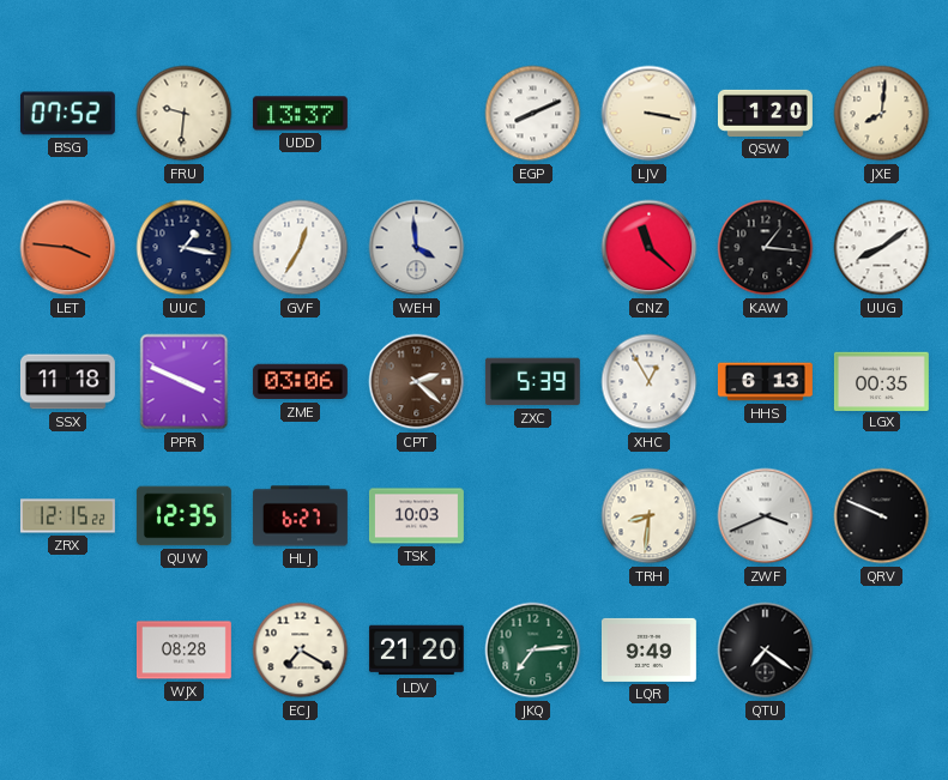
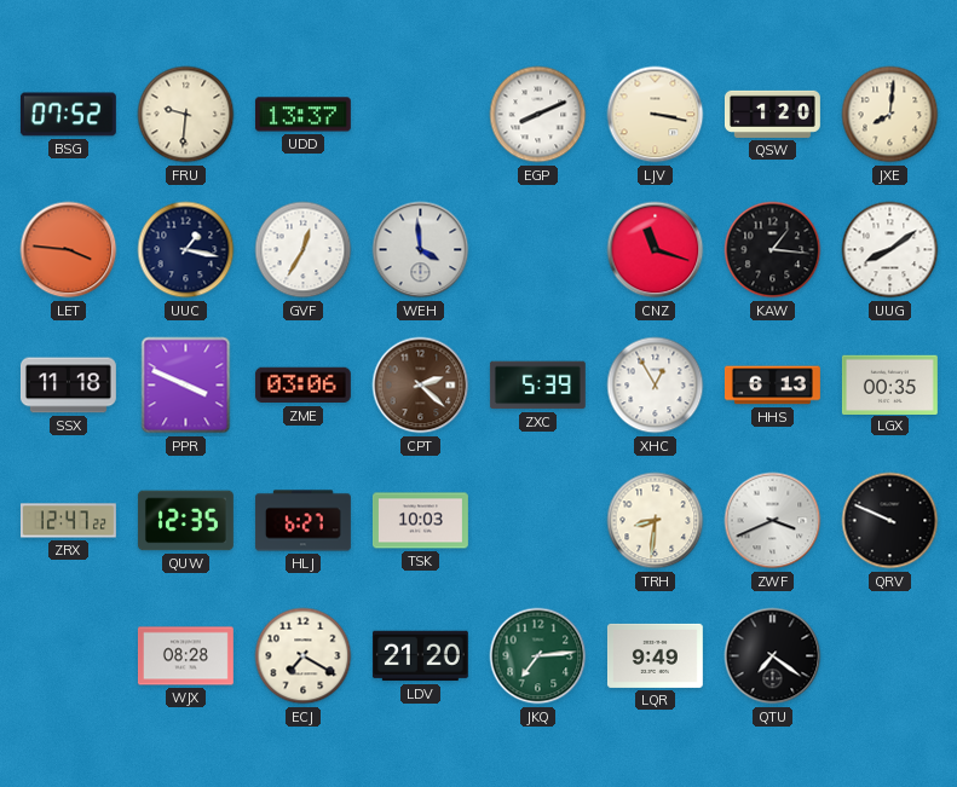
CNZ: 11:22 -> 11:18 (656, 250)
ZRX: 12:15 -> 12:47 (68, 521)
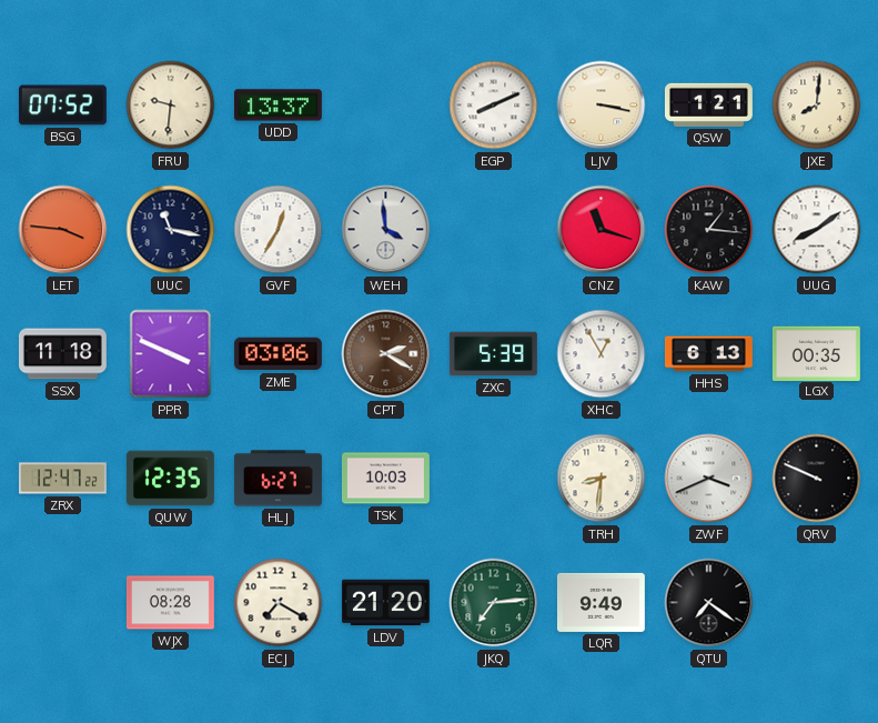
QSW: 1:20 -> 1:21 (708, 104)
UUC: 1:17 -> 11:17 (171, 230)
CPT: 2:22 -> 2:20 (386, 354)
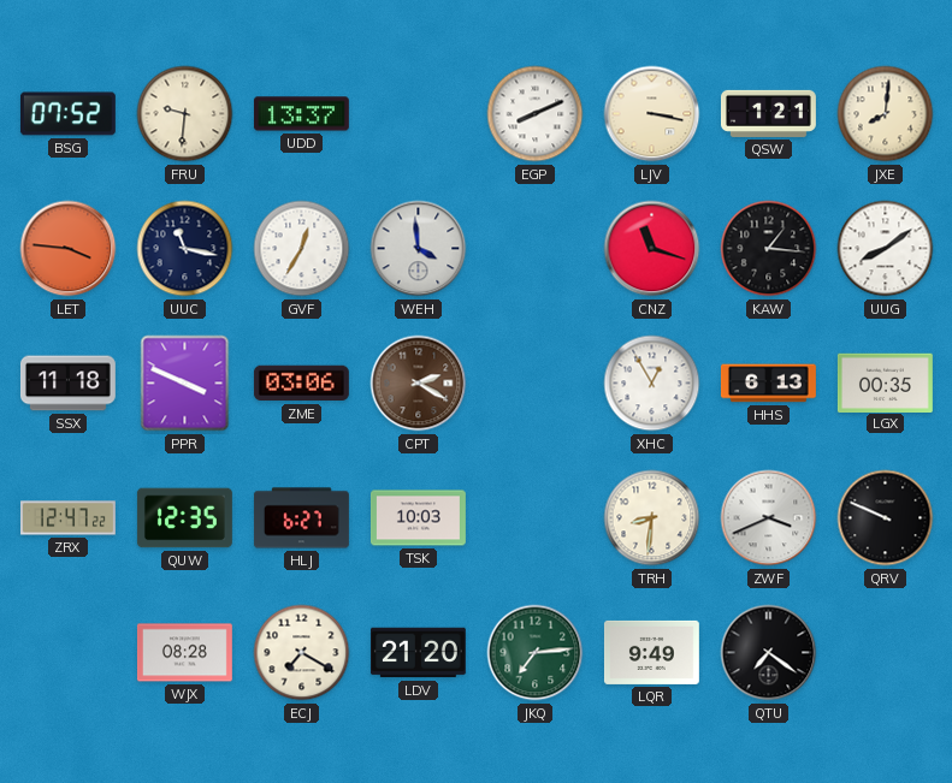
ZXC: 5:39 -> none (493, 354)
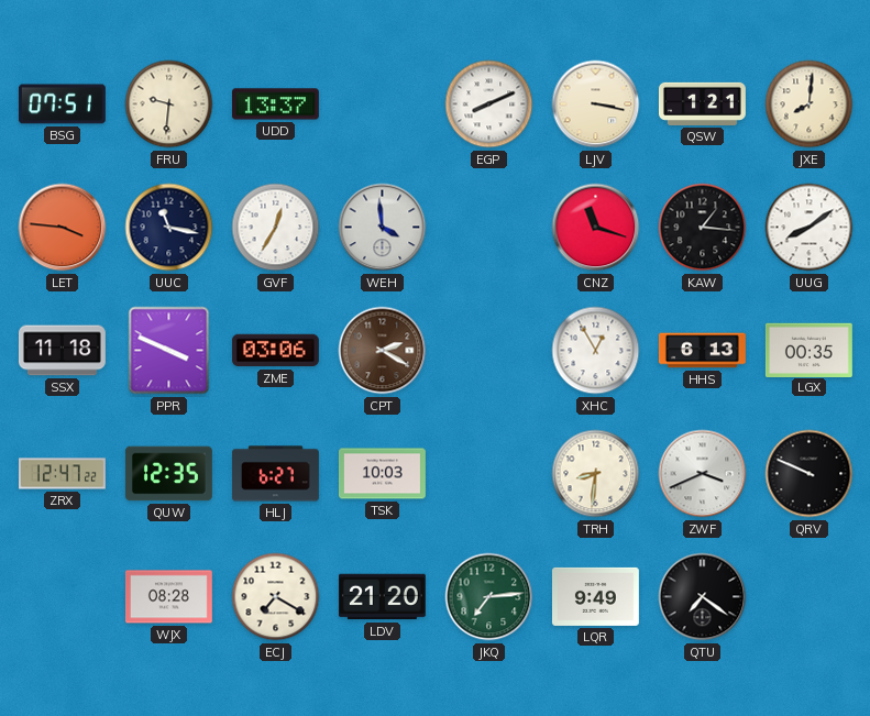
BSG: 07:52 -> 07:51 (62, 104)
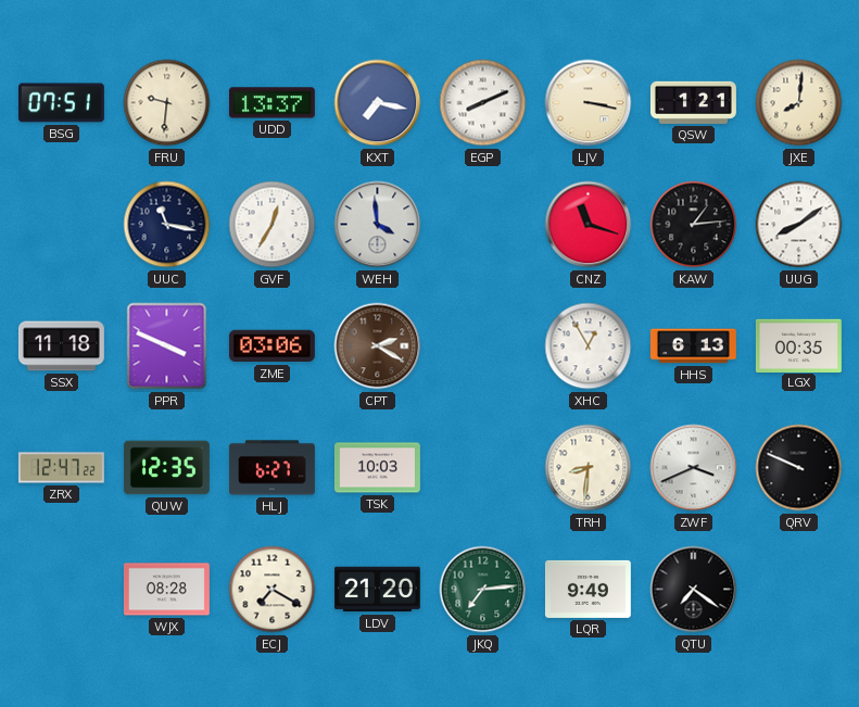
KXT: none -> 7:17 (378, 103)
LET: 3:46 -> none (63, 228)
KAW: 1:16 -> 1:14 (694, 225)
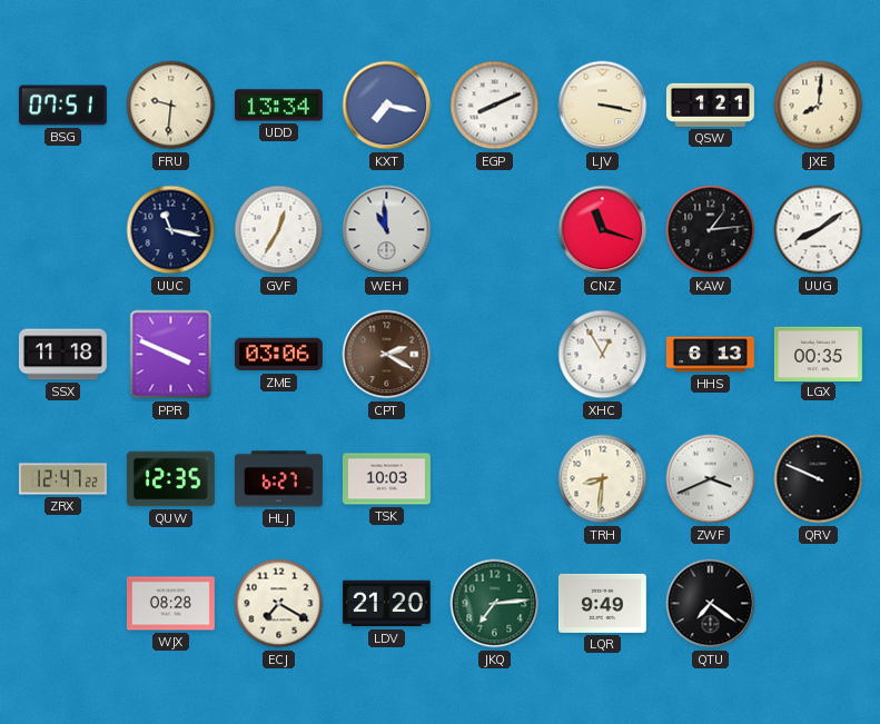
UDD: 13:37 -> 13:34 (278, 106)
WEH: 3:59 -> 10:59 (387, 230)
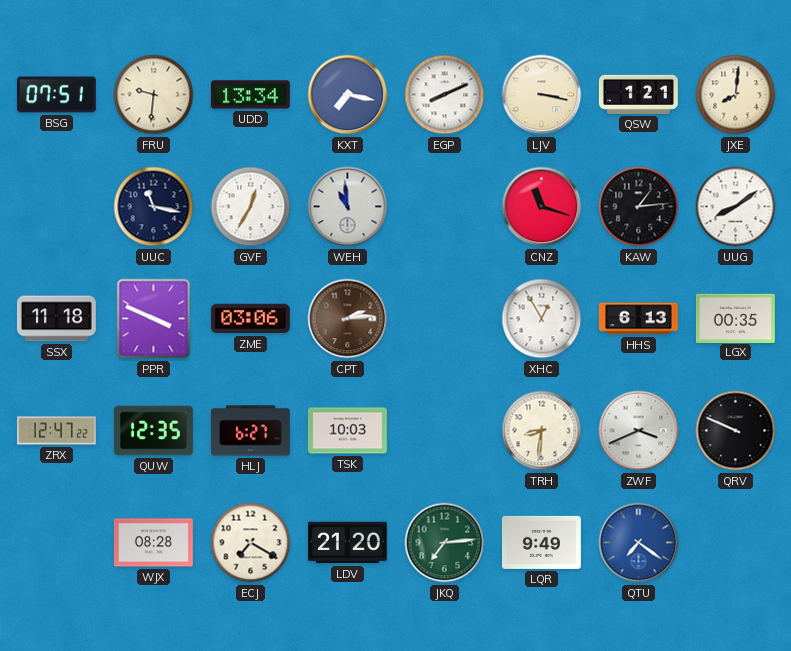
CPT: 2:20 -> 2:14 (348, 319)
QTU dial: black -> blue (639, 543)
